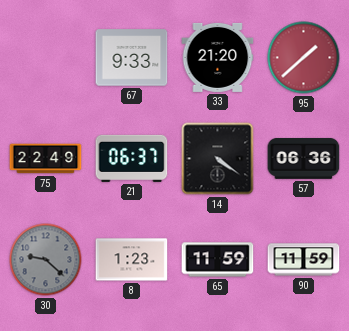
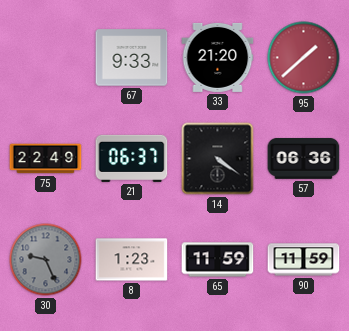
30: 9:22 -> 9:26 (46, 260)
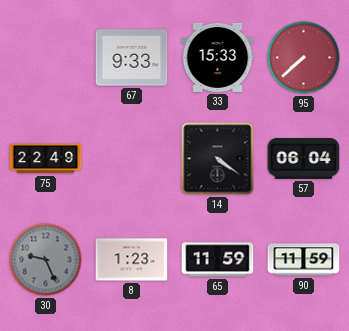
33: 21:20 -> 15:33 (218, 57)
95: 1:38 -> 7:38 (304, 58)
21: 06:37 -> none (132, 158)
57: 06:36 -> 06:04 (304, 159)
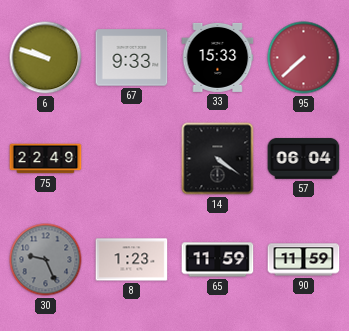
6: none -> 9:48 (46, 58)
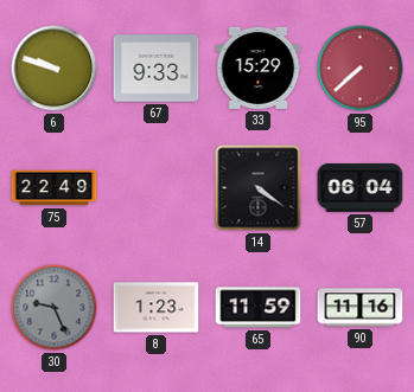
33: 15:33 -> 15:29 (259, 68)
90: 11:59 -> 11:16 (361, 308)
